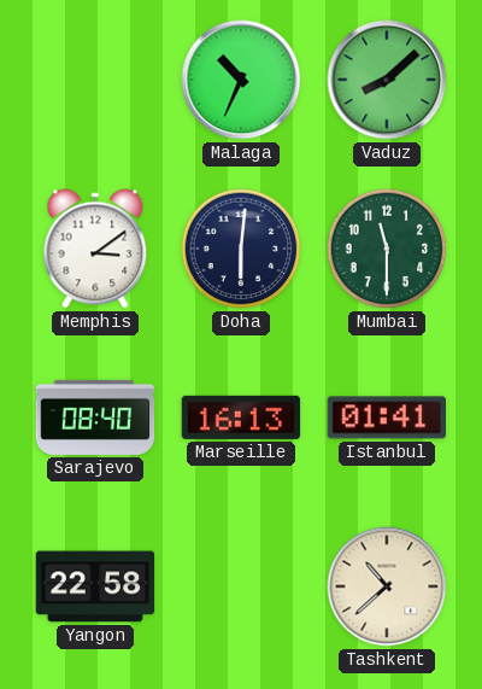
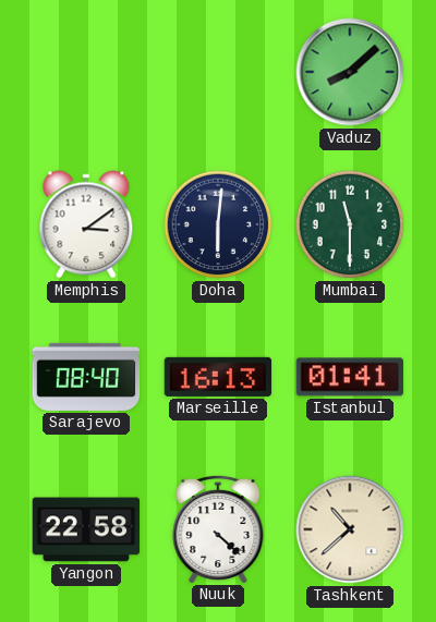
Malaga: 10:34 -> none (241, 80)
Nuuk: none -> 4:22 (218, 528)
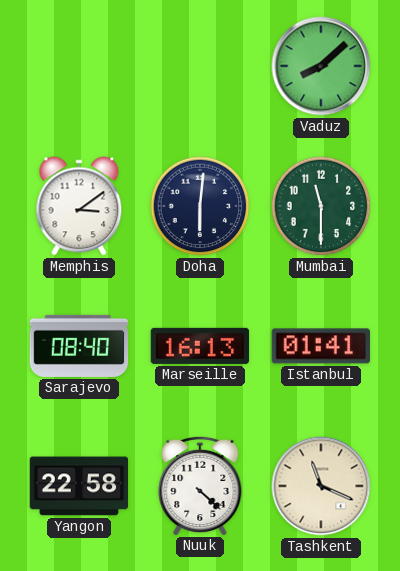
Tashkent: 10:38 -> 11:19 (321, 486)
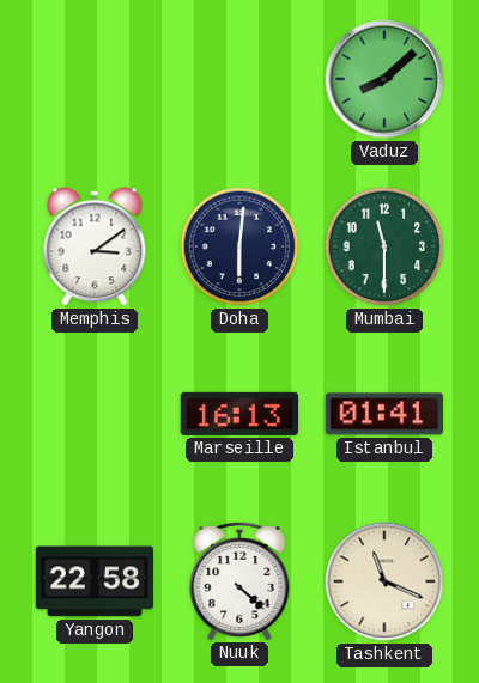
Sarajevo: 08:40 -> none (79, 346)
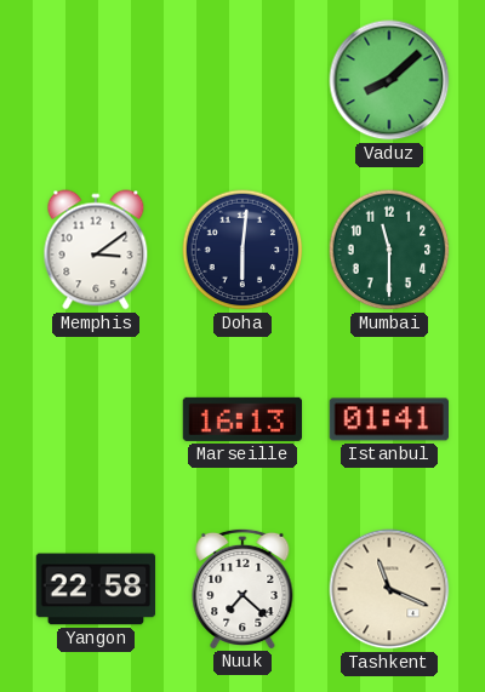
Nuuk: 4:22 -> 7:22 (242, 588)
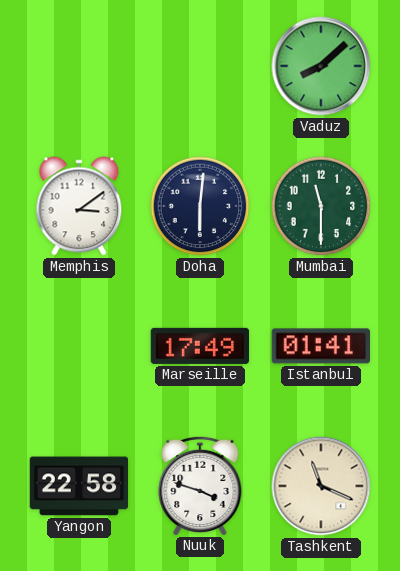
Marseille: 16:13 -> 17:49 (200, 346)
Nuuk: 7:22 -> 3:48 (200, 485)
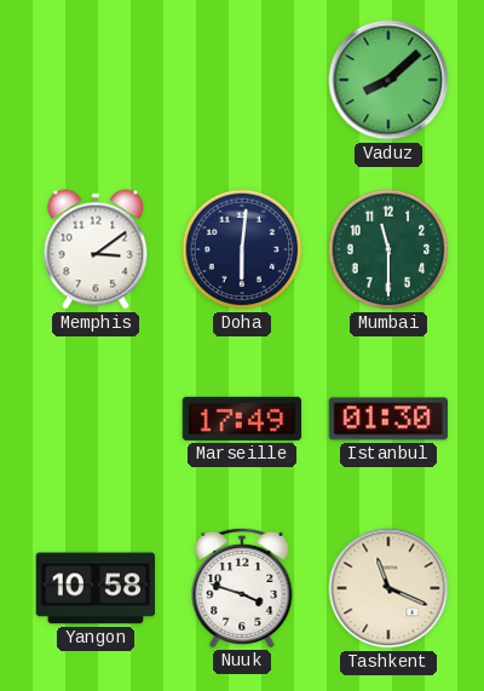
Istanbul: 01:41 -> 01:30 (388, 419)
Yangon: 22:58 -> 10:58 (96, 588)
